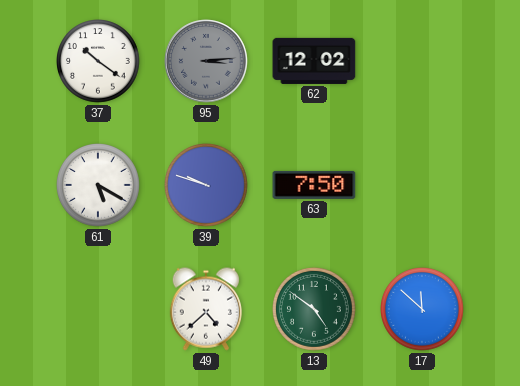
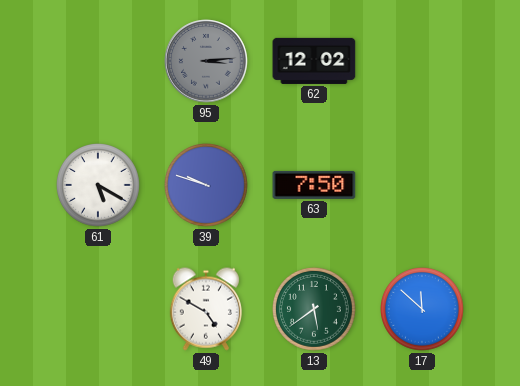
37: 10:21 -> none (99, 62)
49: 4:38 -> 4:50 (206, 309)
13: 4:51 -> 5:39 (315, 310)
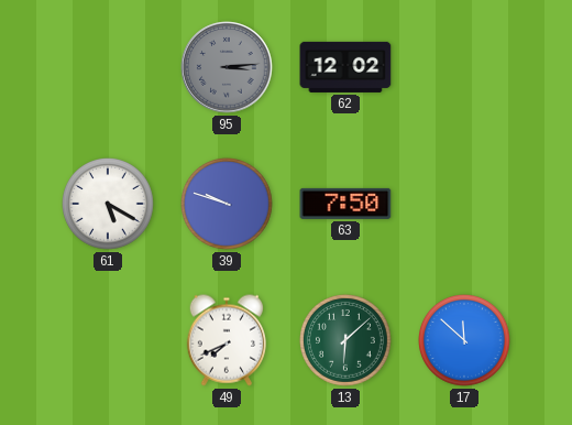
49: 4:50 -> 7:41 (227, 340)
13: 5:39 -> 6:08 (346, 341)
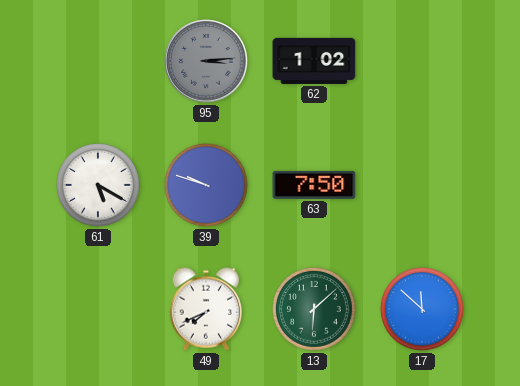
62: 12:02 -> 1:02 (314, 61)
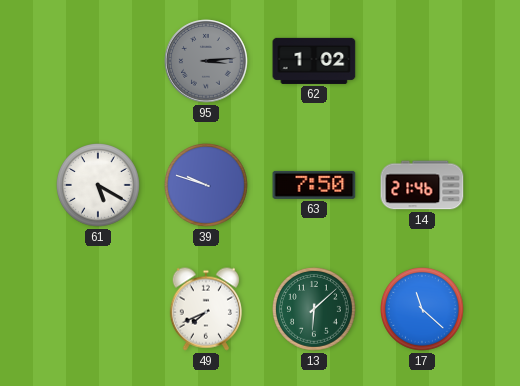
14: none -> 21:46 (422, 185)
17: 11:52 -> 11:22 (423, 310)
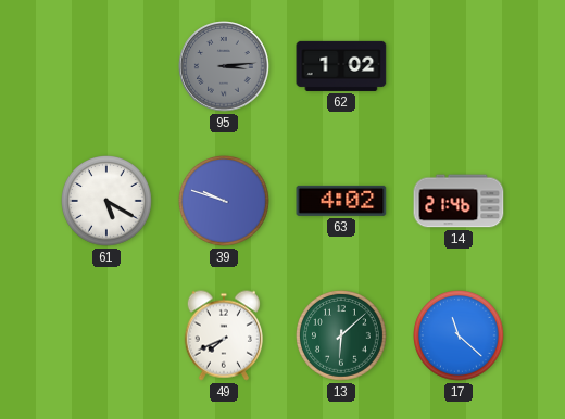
63: 7:50 -> 4:02 (341, 201)
